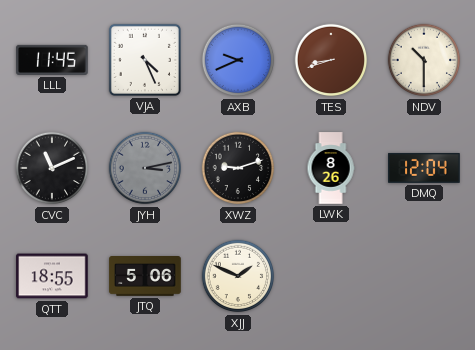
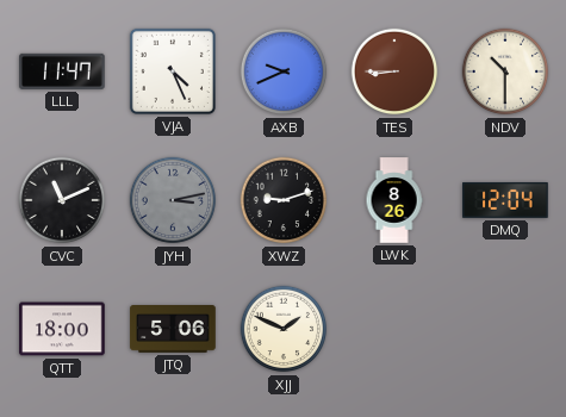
LLL: 11:45 -> 11:47 (62, 71)
TES: 8:42 -> 8:45 (394, 71)
QTT: 18:55 -> 18:00 (62, 329)
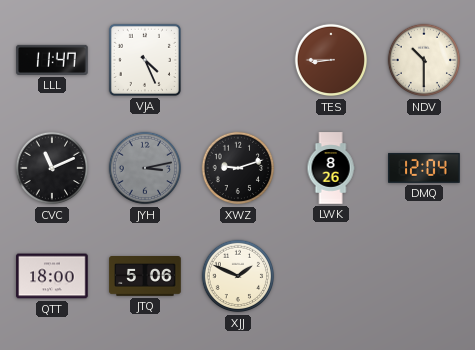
AXB: 9:41 -> none (284, 71)
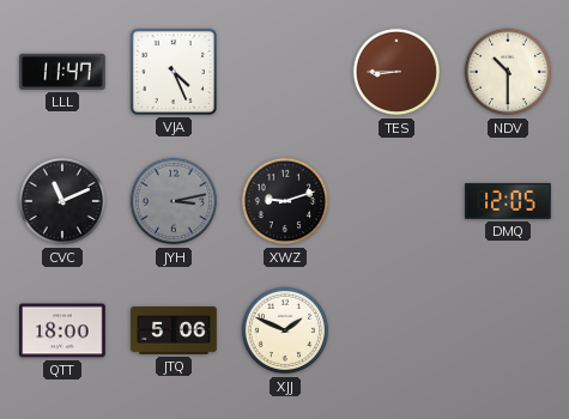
LWK: 8:26 -> none (331, 168)
DMQ: 12:04 -> 12:05 (508, 201)
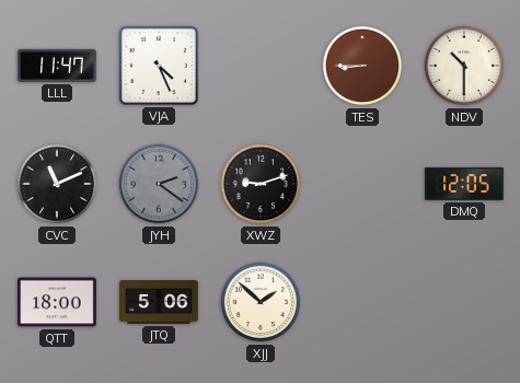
JYH: 3:13 -> 2:21 (159, 184)
XJJ: 1:49 -> 1:52 (261, 302)
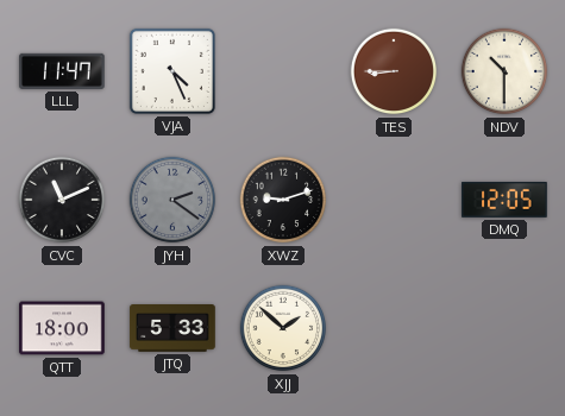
JTQ: 5:06 -> 5:33 (172, 328)
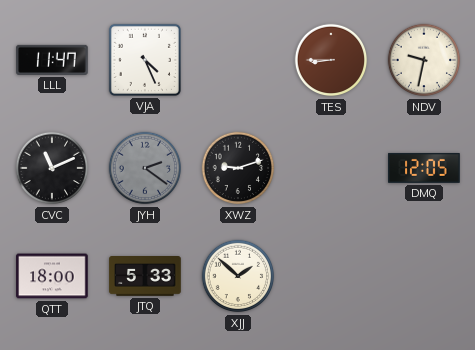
NDV: 10:30 -> 9:32 (424, 60)
